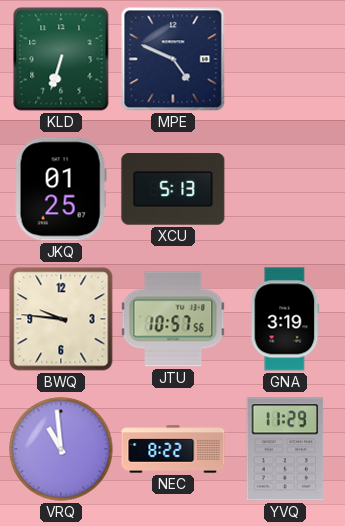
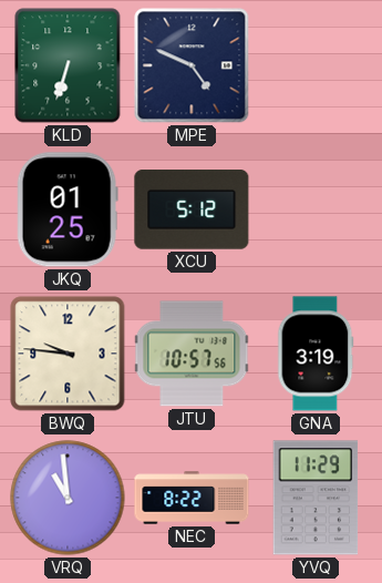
XCU: 5:13 -> 5:12 (192, 209)
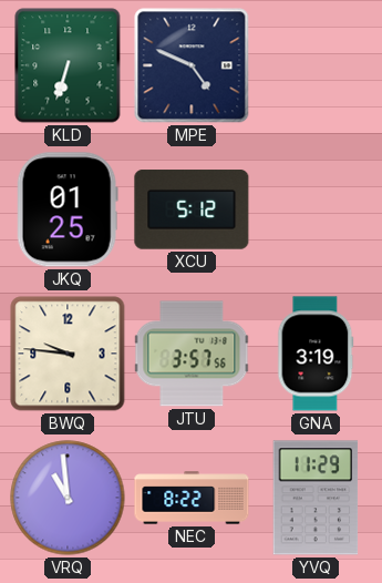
JTU: 10:57 -> 3:57 (192, 354)
